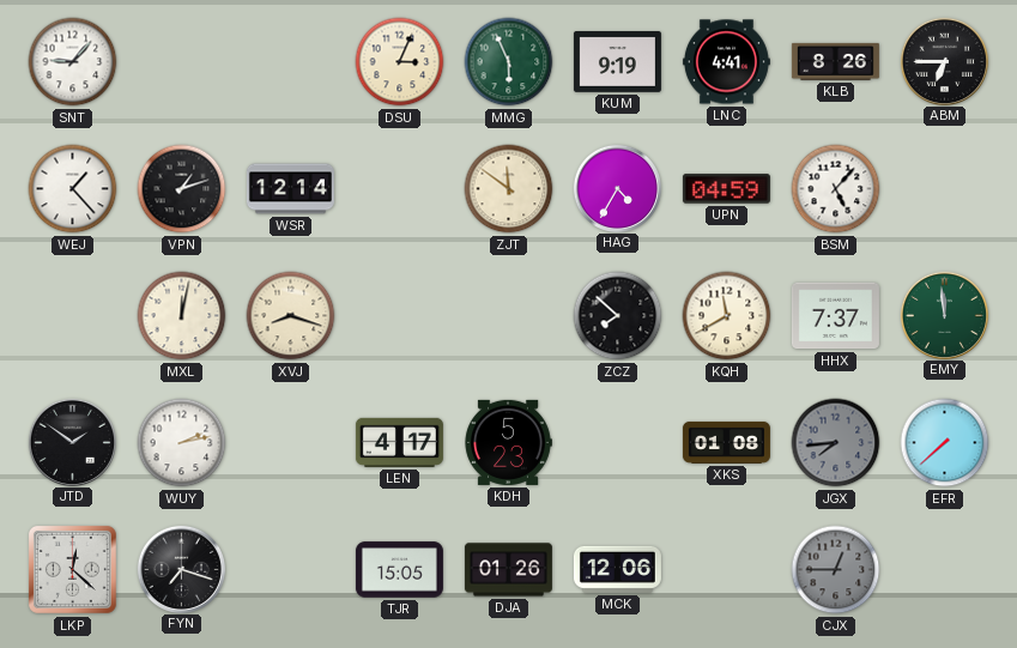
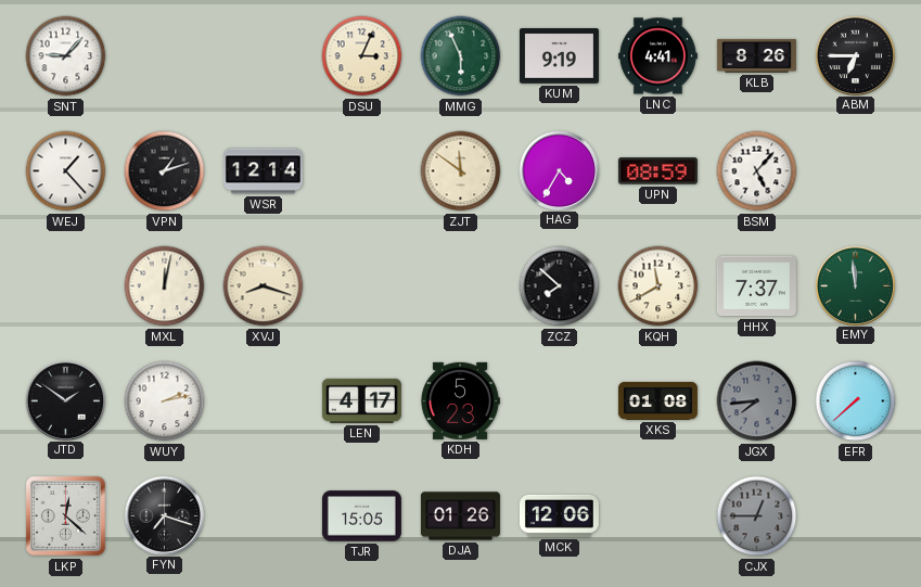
UPN: 04:59 -> 08:59 (657, 171)
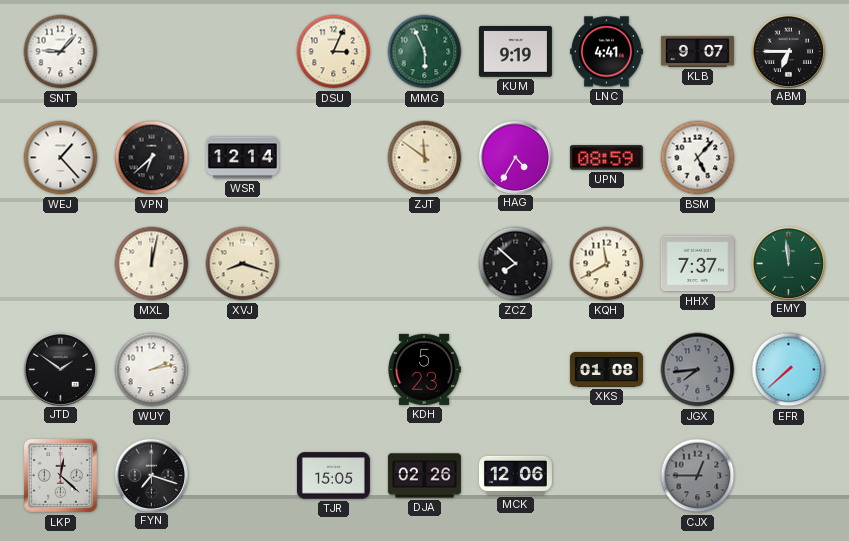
KLB: 8:26 -> 9:07 (697, 51)
VPN: 1:12 -> 6:38 (152, 158)
LEN: 4:17 -> none (361, 400)
DJA: 01:26 -> 02:26 (424, 476)
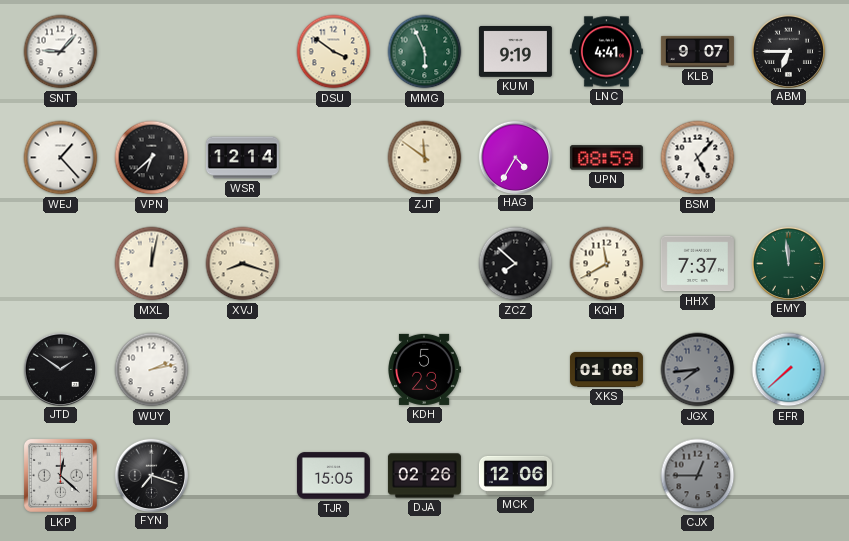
DSU: 3:04 -> 3:51 (334, 52)
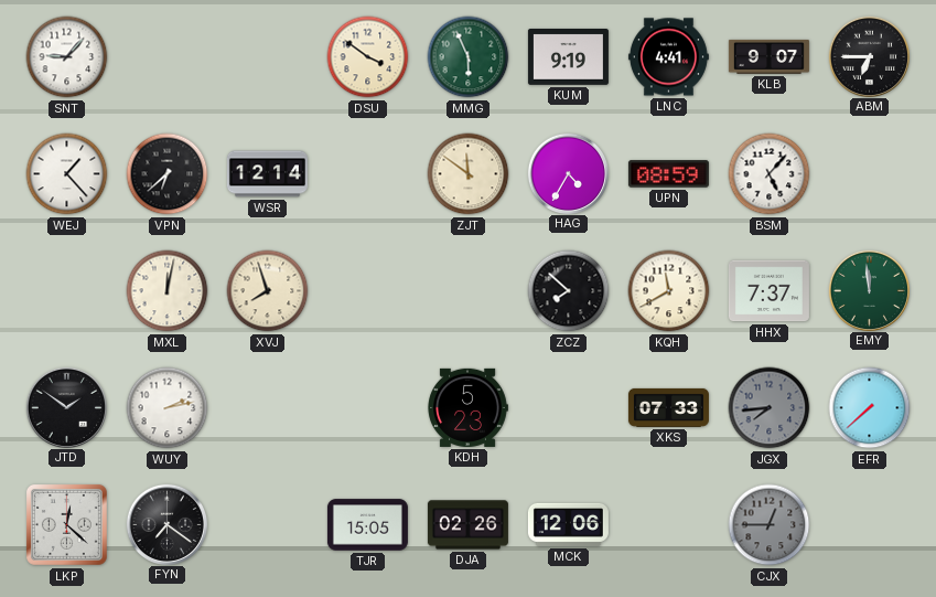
XVJ: 8:18 -> 7:57 (268, 291)
XKS: 01:08 -> 07:33 (668, 407)
FYN: 7:18 -> 7:21 (166, 524)
